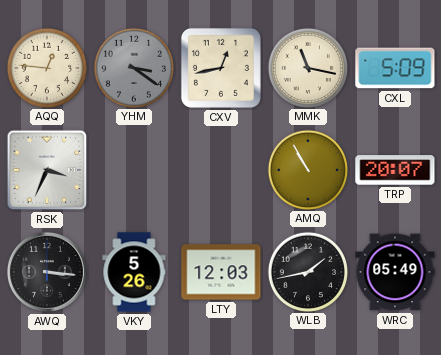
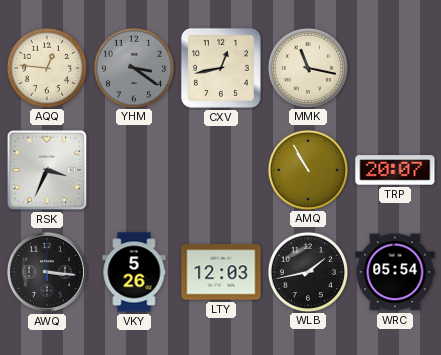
CXL: 5:09 -> none (395, 68)
WRC: 05:49 -> 05:54 (395, 272)
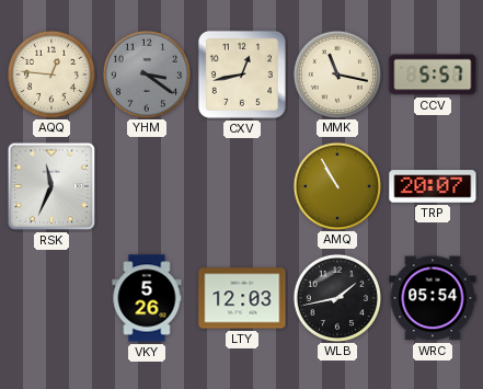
CCV: none -> 5:57 (433, 75)
RSK: 3:34 -> 11:34 (51, 186)
AWQ: 3:16 -> none (47, 272)
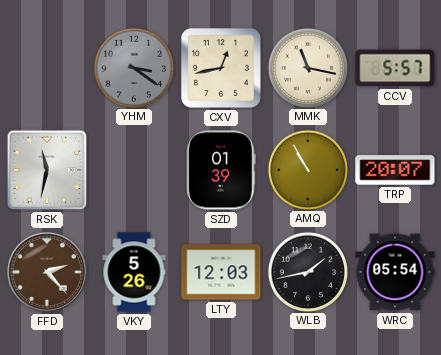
AQQ: 12:46 -> none (50, 73)
RSK: 11:34 -> 11:32 (47, 170)
SZD: none -> 01:39 (221, 170)
FFD: none -> 2:23 (47, 272)
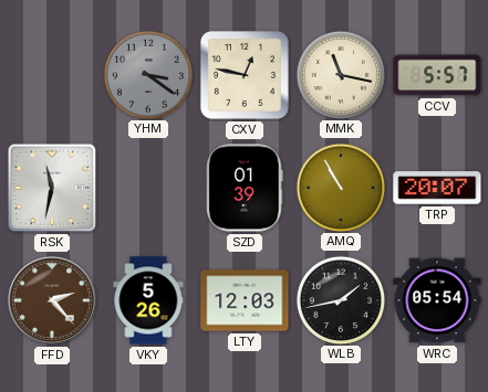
CXV: 12:43 -> 12:47 (245, 75)
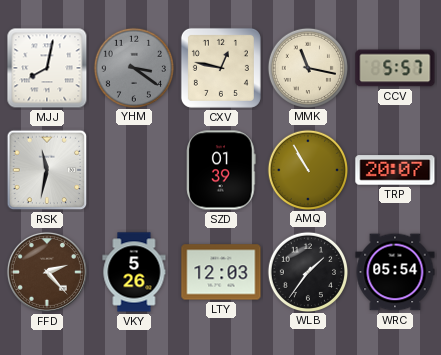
MJJ: none -> 8:02 (47, 68)
WLB: 1:43 -> 1:36 (307, 271)
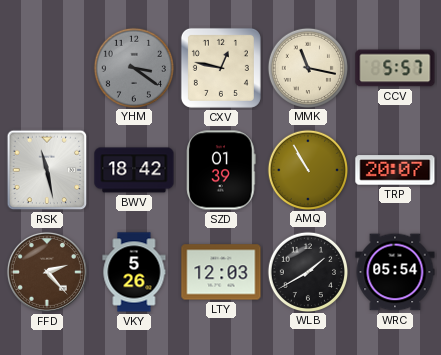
MJJ: 8:02 -> none (47, 68)
RSK: 11:32 -> 11:28 (47, 170)
BWV: none -> 18:42 (134, 170)
WLB: 1:36 -> 1:40 (307, 271)
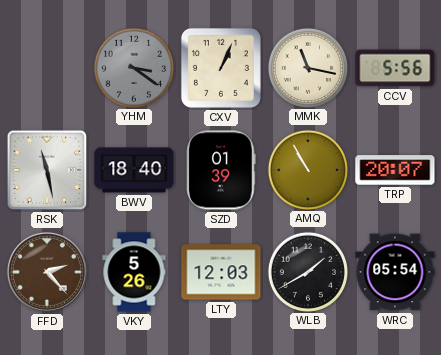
CXV: 12:47 -> 1:04 (221, 68)
CCV: 5:57 -> 5:56 (395, 68)
BWV: 18:42 -> 18:40 (134, 170)
